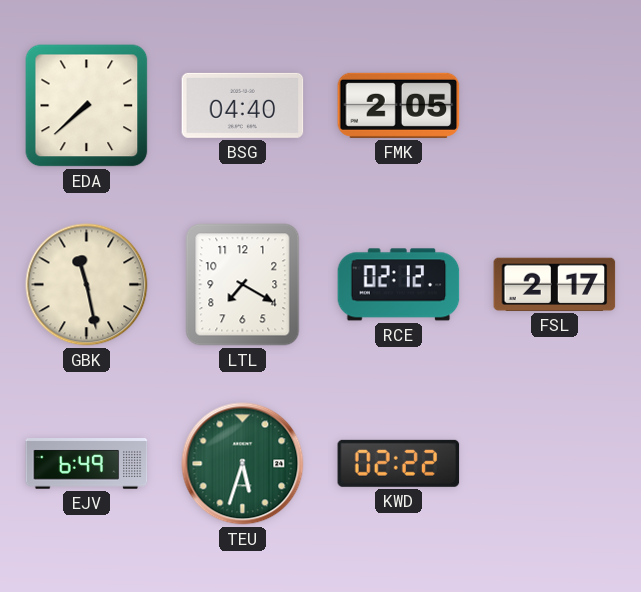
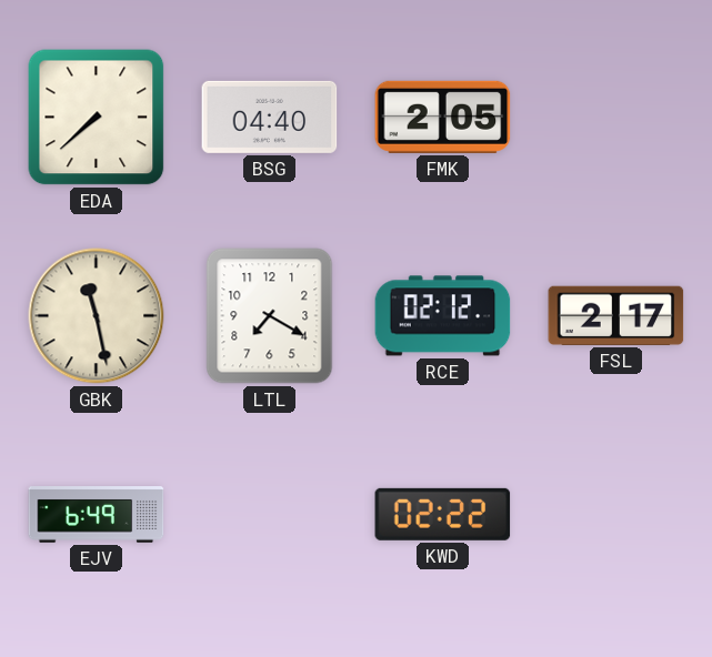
TEU: 5:33 -> none (243, 464)
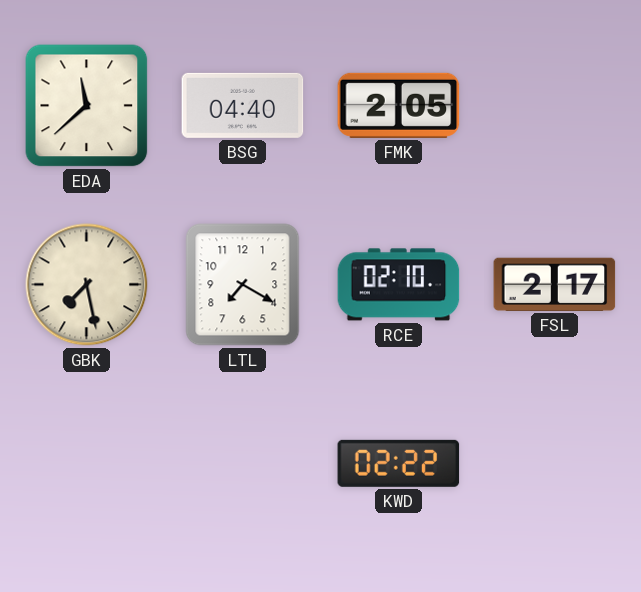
EDA: 7:38 -> 11:38 (87, 106)
GBK: 11:28 -> 7:28 (87, 285)
RCE: 02:12 -> 02:10 (399, 285)
EJV: 6:49 -> none (97, 515)
